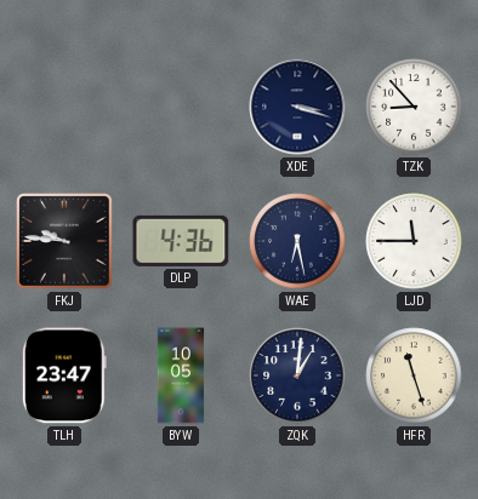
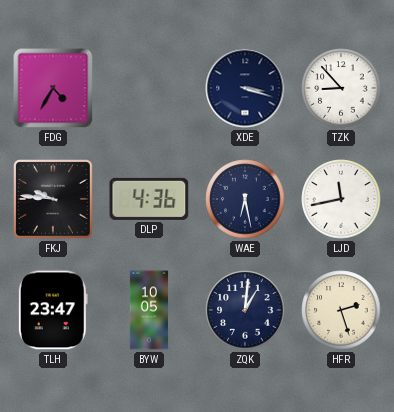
FDG: none -> 4:35 (53, 88)
LJD: 11:45 -> 11:43 (341, 199)
HFR: 11:27 -> 2:27 (341, 310)
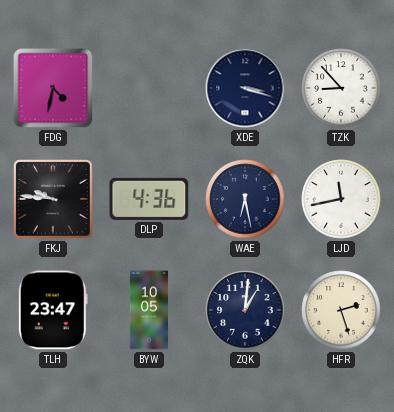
FDG: 4:35 -> 4:32 (53, 88)
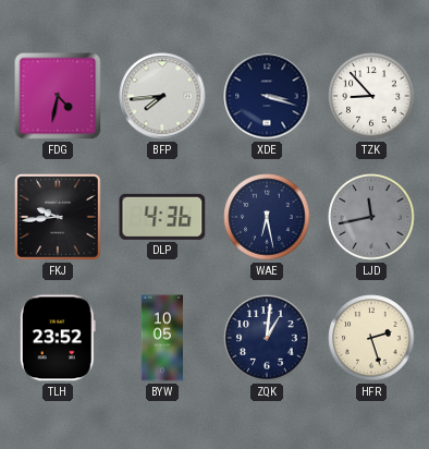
BFP: none -> 7:44 (162, 96)
FKJ: 9:46 -> 9:44 (59, 218)
LJD dial: white -> grey (371, 217)
TLH: 23:47 -> 23:52 (58, 338)
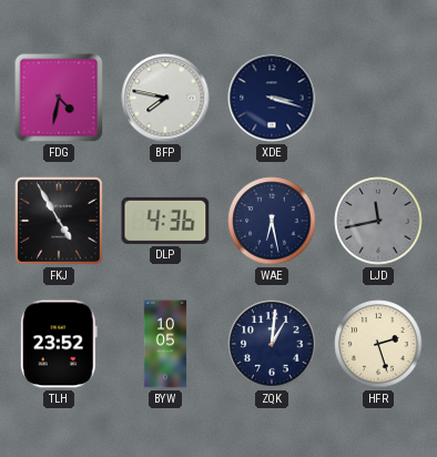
BFP: 7:44 -> 7:47 (165, 98)
TZK: 8:53 -> none (371, 96)
FKJ: 9:44 -> 4:55 (60, 222)
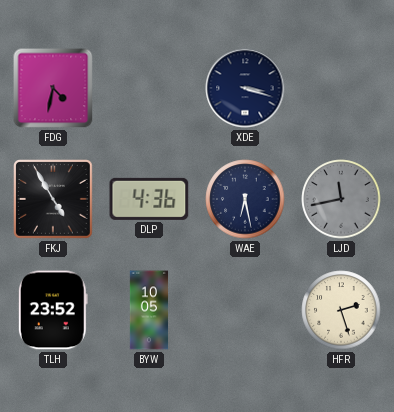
BFP: 7:47 -> none (165, 98)
ZQK: 1:01 -> none (272, 344)
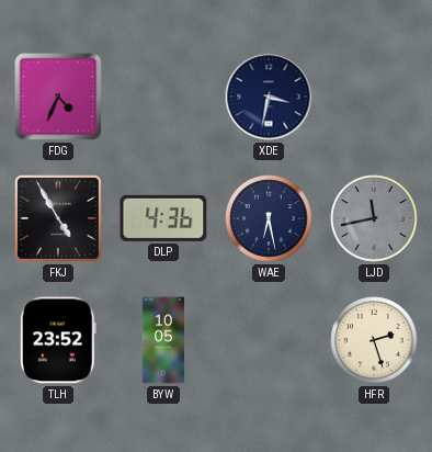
FDG: 4:32 -> 4:34 (58, 97)
XDE: 3:18 -> 3:32 (269, 97)
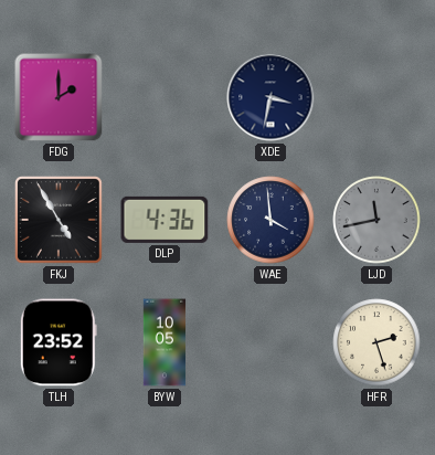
FDG: 4:34 -> 2:00 (59, 97)
WAE: 6:28 -> 3:59 (270, 220)
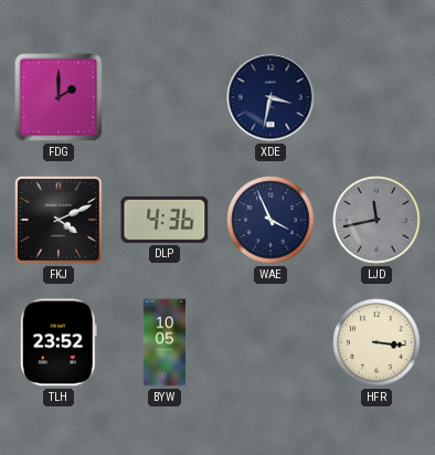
FKJ: 4:55 -> 4:11 (60, 221)
WAE: 3:59 -> 3:56 (270, 220)
HFR: 2:27 -> 3:16 (376, 342)
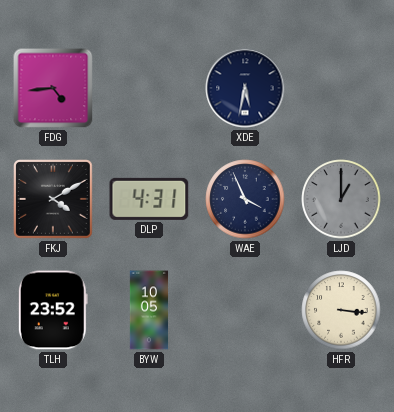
FDG: 2:00 -> 4:44 (53, 88)
XDE: 3:32 -> 5:32 (245, 88)
FKJ: 4:11 -> 4:10 (54, 200)
DLP: 4:36 -> 4:31 (149, 199)
LJD: 11:43 -> 1:00 (341, 199)
